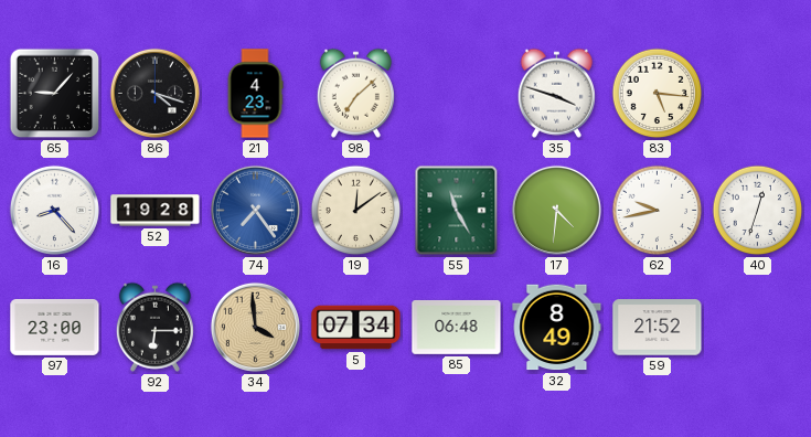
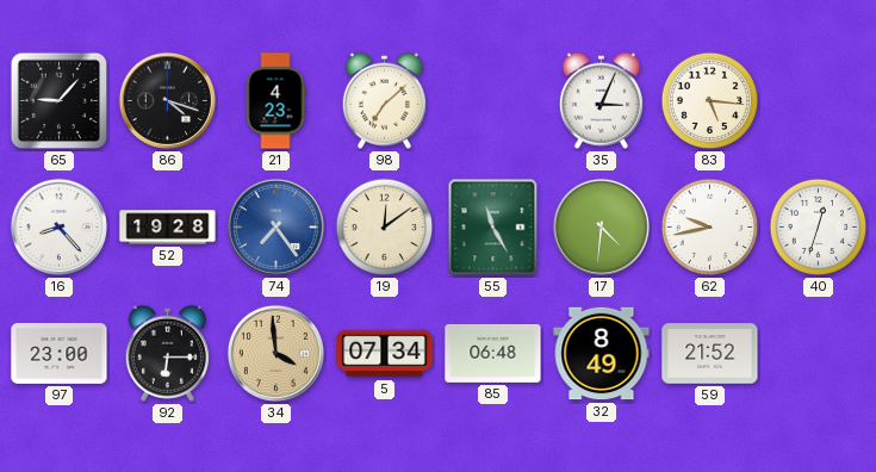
35: 3:48 -> 3:04 (601, 100)
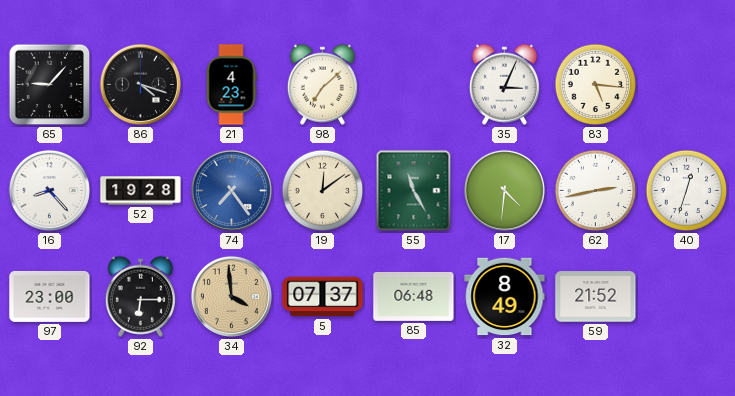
62: 9:43 -> 2:43 (596, 191)
5: 07:34 -> 07:37 (323, 297)
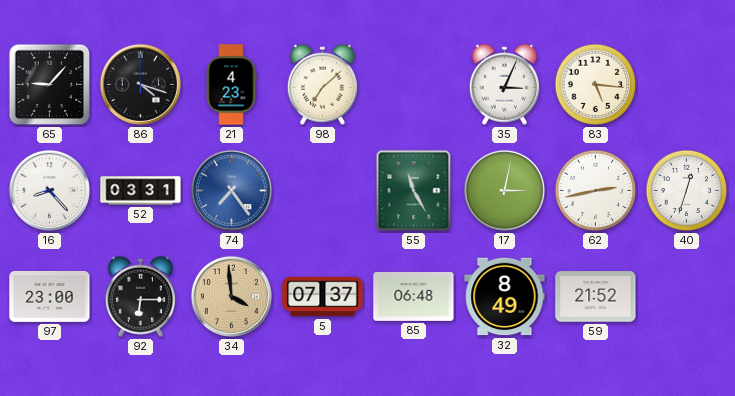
52: 19:28 -> 03:31 (141, 191)
19: 12:09 -> none (323, 191)
17: 4:31 -> 3:02 (504, 190)
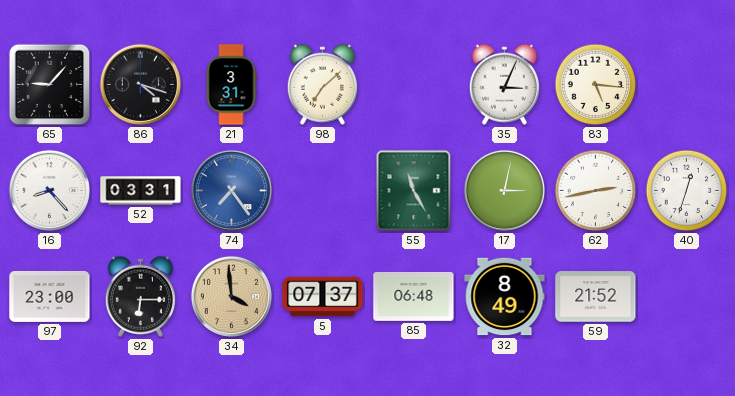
21: 4:23 -> 3:31 (231, 85)
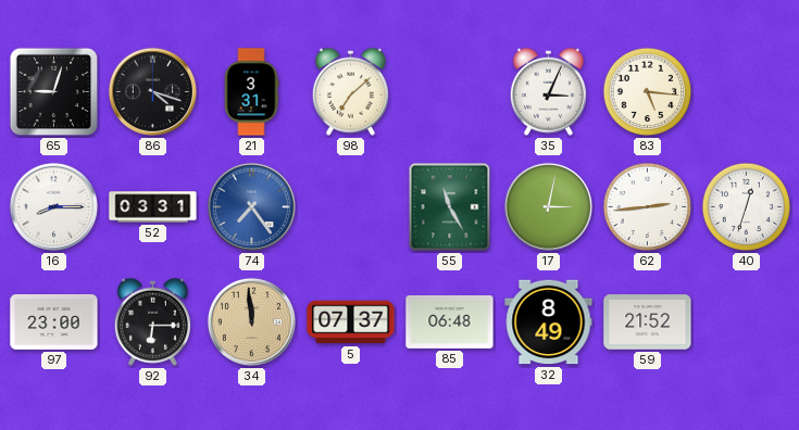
65: 9:07 -> 9:03 (54, 92)
16: 8:23 -> 8:15 (53, 206)
62: 2:43 -> 2:44 (648, 207)
34: 3:59 -> 11:59 (251, 321)
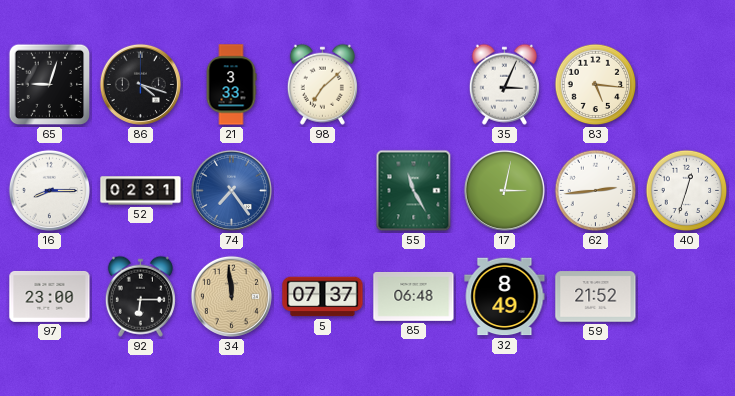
21: 3:31 -> 3:33 (231, 85)
52: 03:31 -> 02:31 (141, 191)
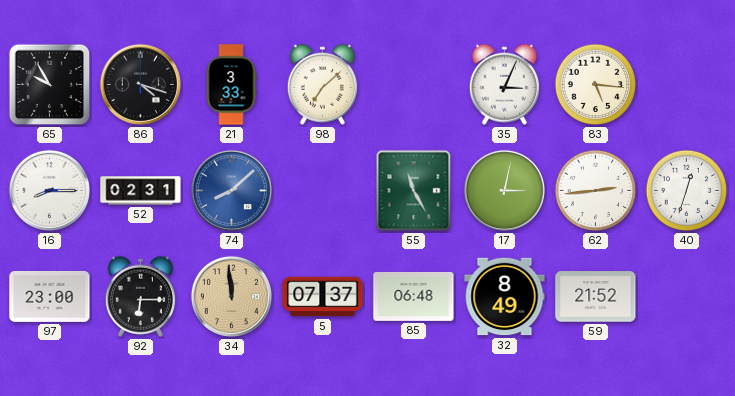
65: 9:03 -> 9:55 (50, 85)
74: 7:24 -> 8:08 (231, 190)
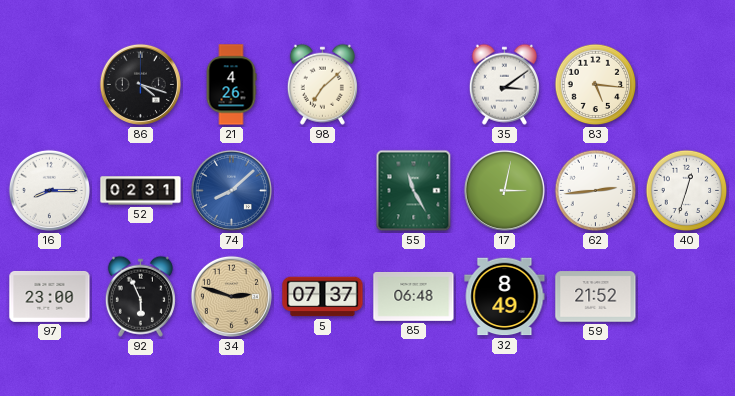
65: 9:55 -> none (50, 85)
21: 3:33 -> 4:26 (231, 85)
35: 3:04 -> 3:09 (504, 84)
92: 6:15 -> 5:56 (140, 296)
34: 11:59 -> 2:48 (231, 296)
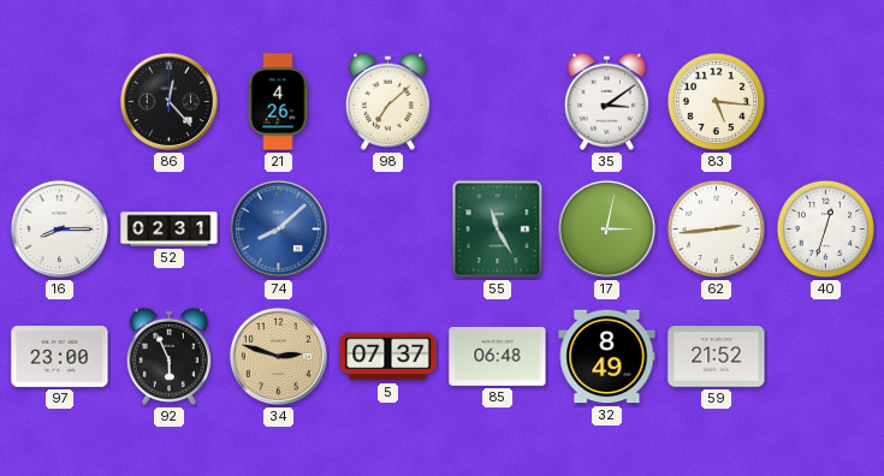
86: 4:18 -> 12:23 (168, 101)
